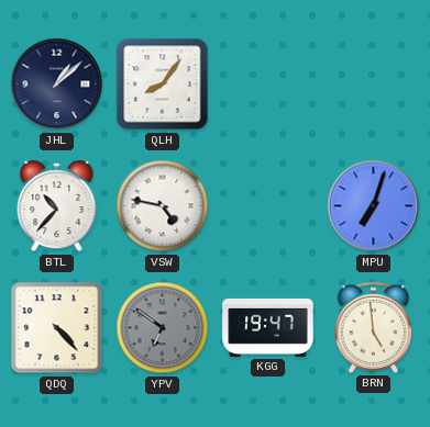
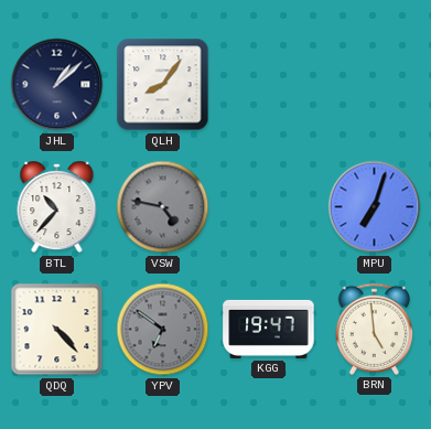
VSW dial: white -> grey (163, 207)
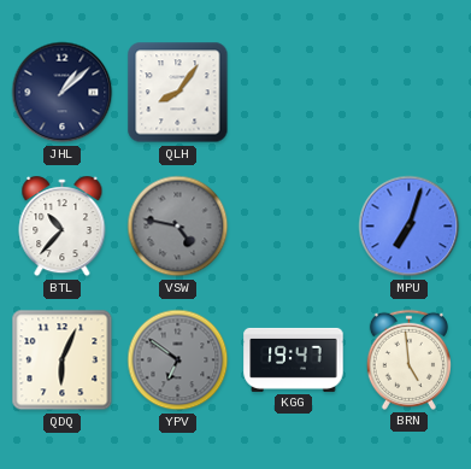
QDQ: 4:23 -> 6:04 (63, 360)
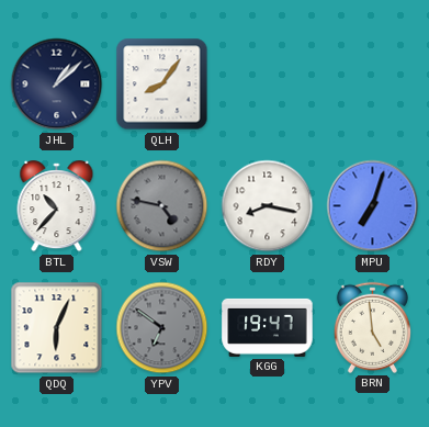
RDY: none -> 8:17 (268, 206)
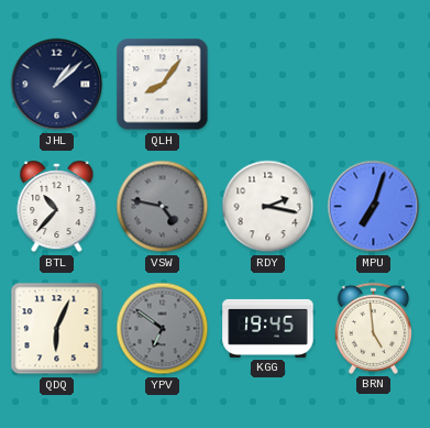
RDY: 8:17 -> 2:17 (268, 207)
KGG: 19:47 -> 19:45 (268, 328)
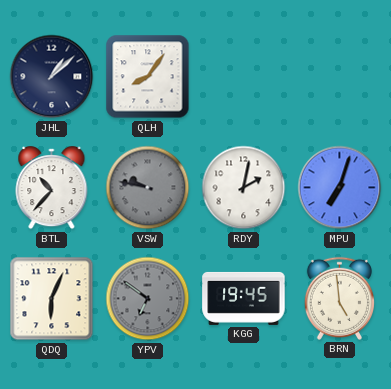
VSW: 4:47 -> 9:47 (148, 188)
RDY: 2:17 -> 2:02 (244, 188)
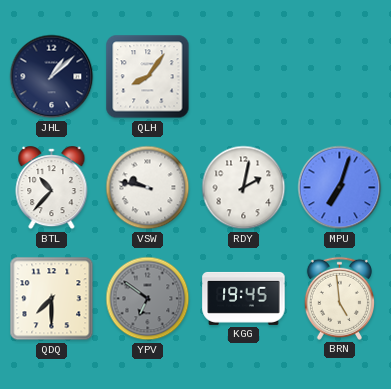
VSW dial: grey -> white (148, 188)
QDQ: 6:04 -> 7:30 (52, 299)
